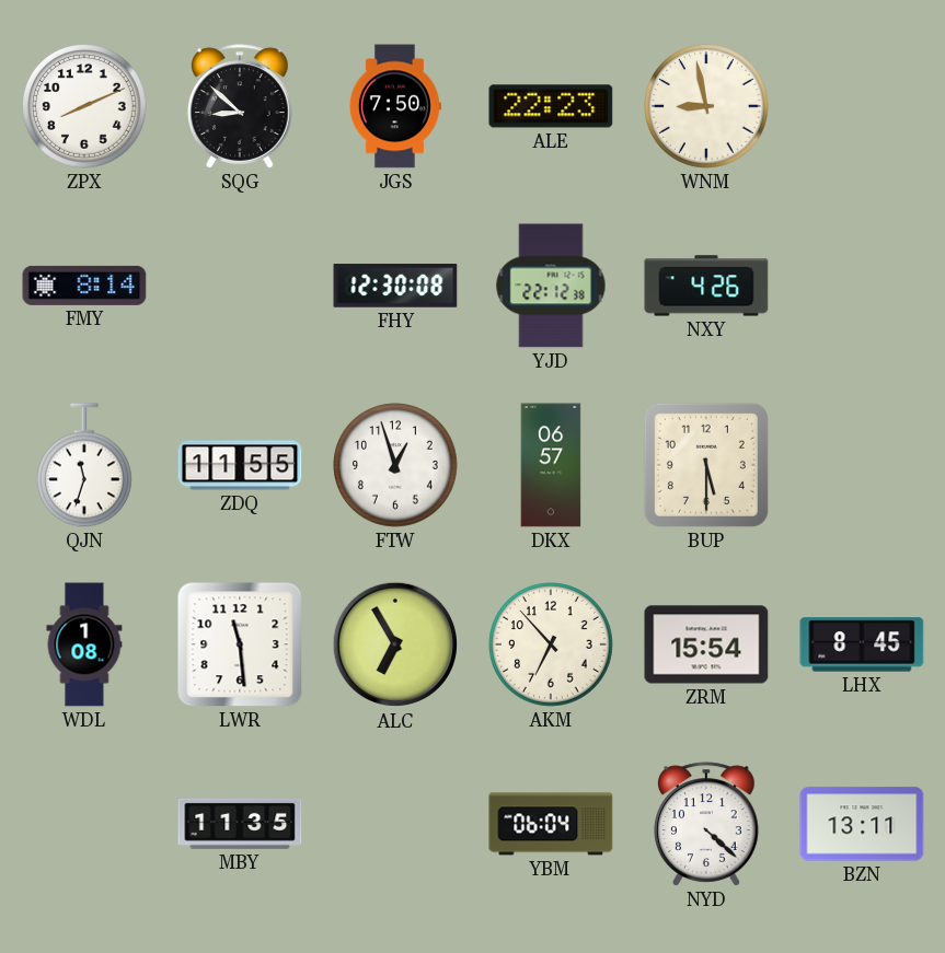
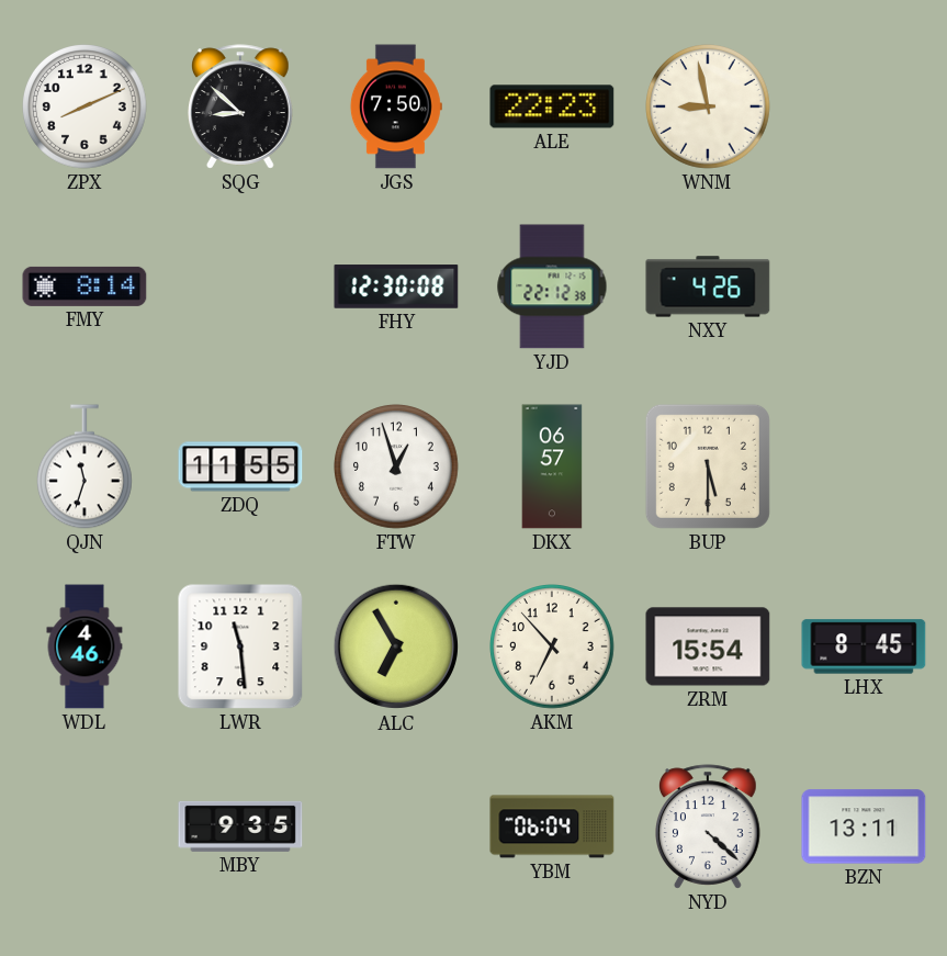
WDL: 1:08 -> 4:46 (84, 646)
MBY: 11:35 -> 9:35 (240, 826)
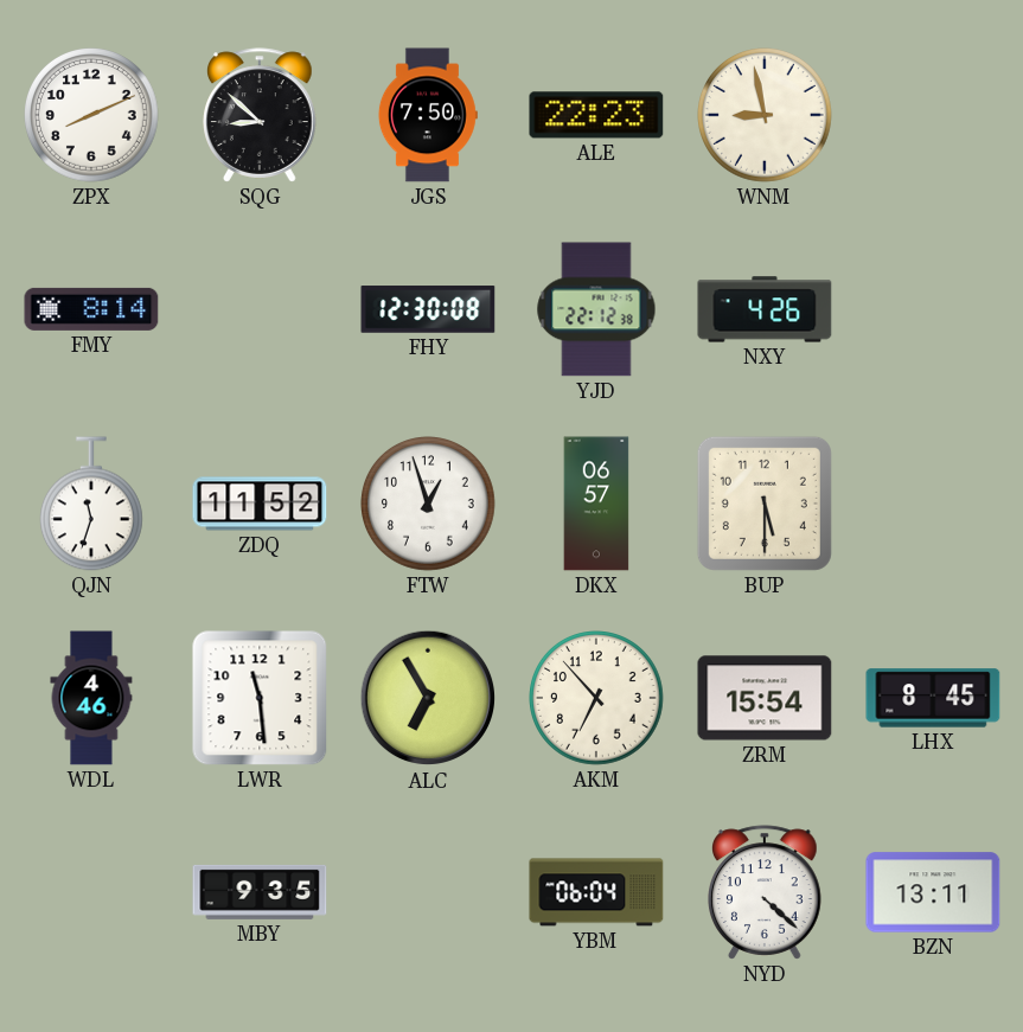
ZDQ: 11:55 -> 11:52 (260, 504)
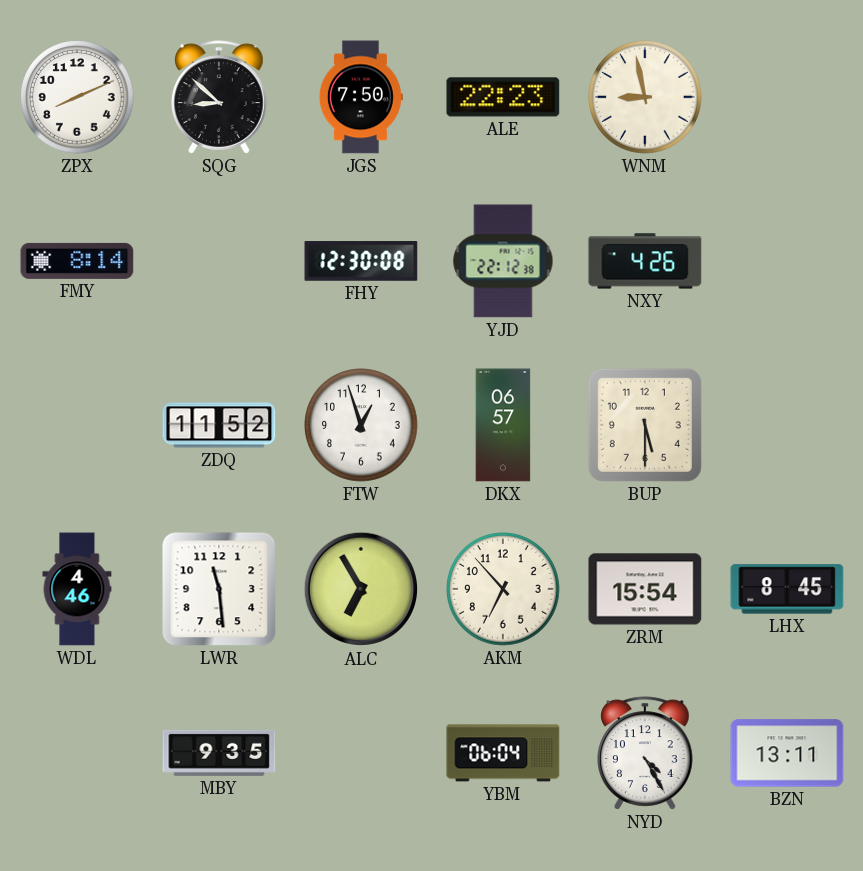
QJN: 11:33 -> none (91, 504)
NYD: 4:22 -> 4:25 (646, 753)
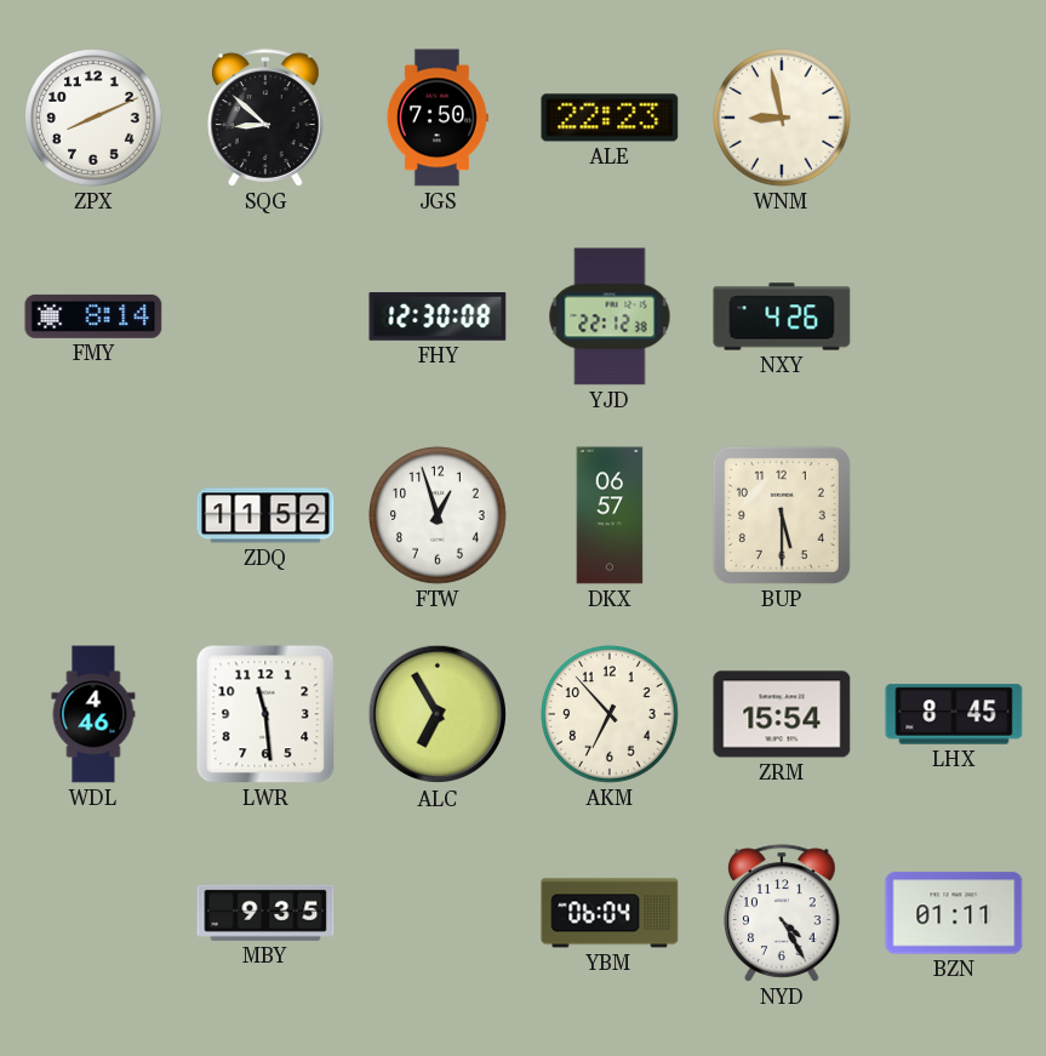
BZN: 13:11 -> 01:11 (954, 913)
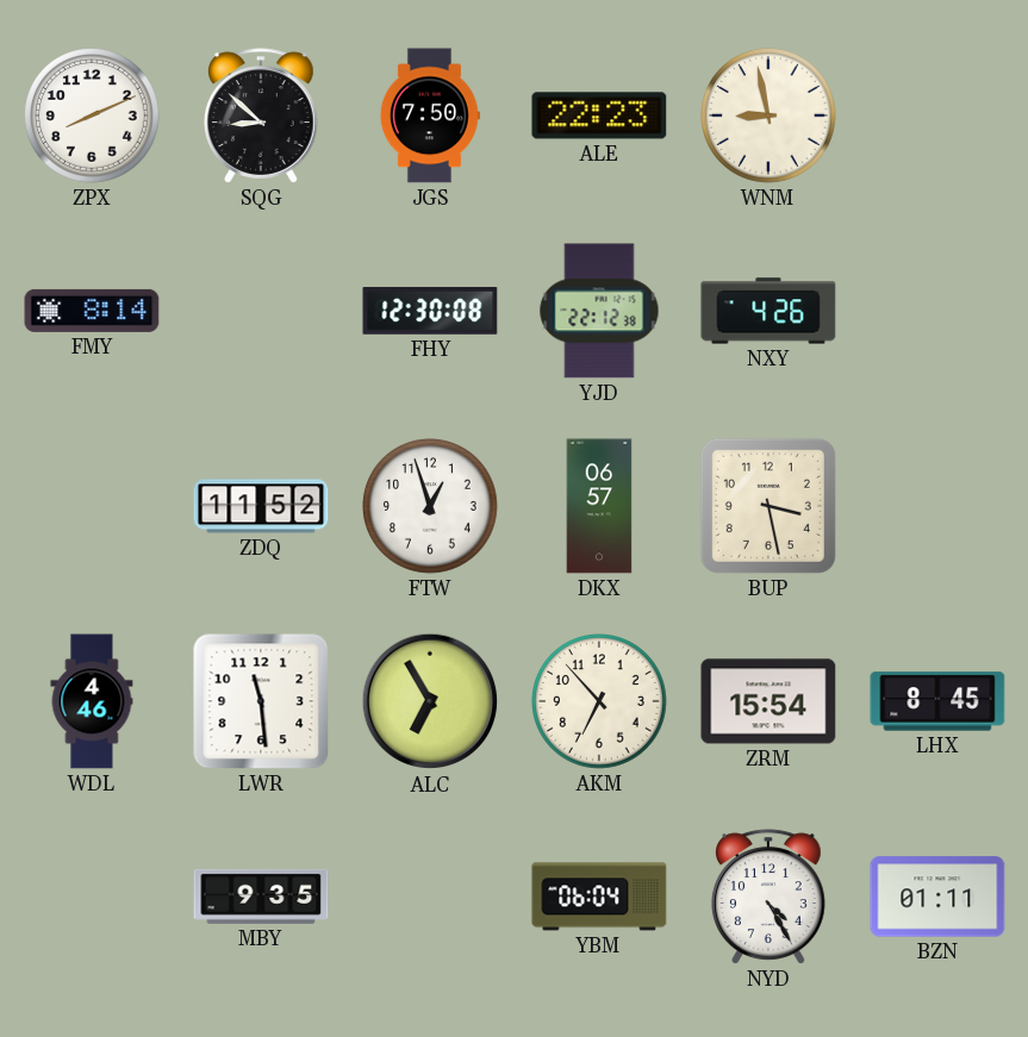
BUP: 5:30 -> 3:28 (768, 506)
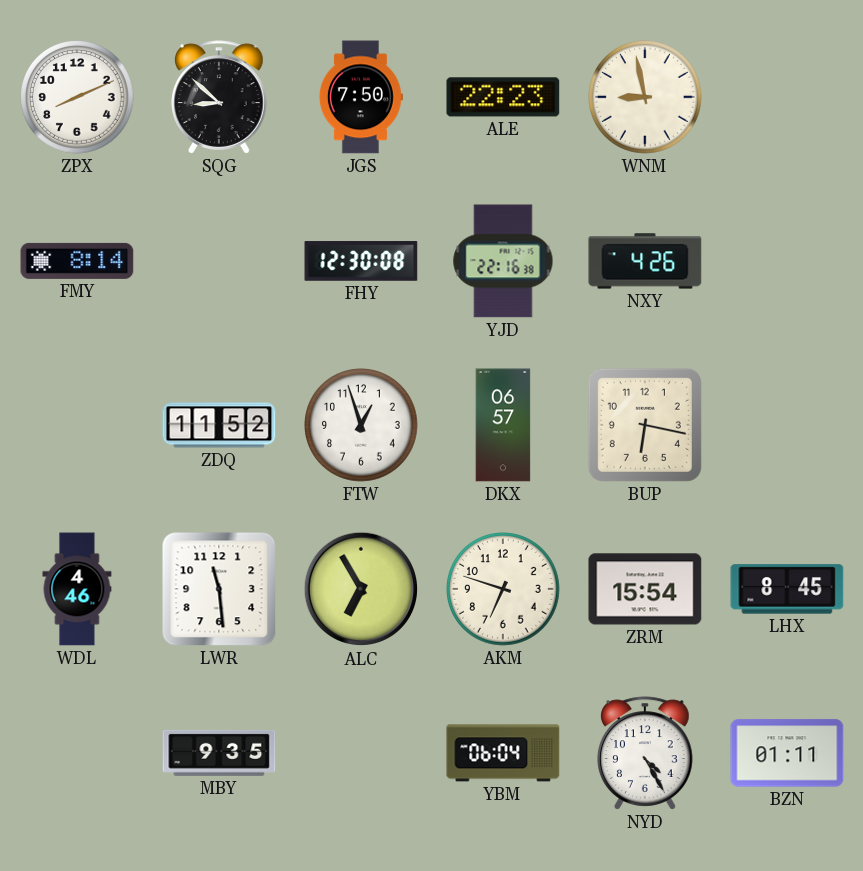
YJD: 22:12 -> 22:16 (503, 261)
BUP: 3:28 -> 6:17 (645, 425)
AKM: 6:53 -> 6:48 (504, 590)
